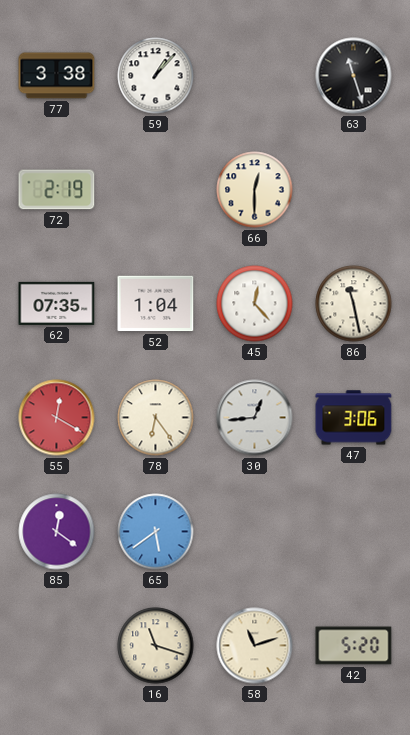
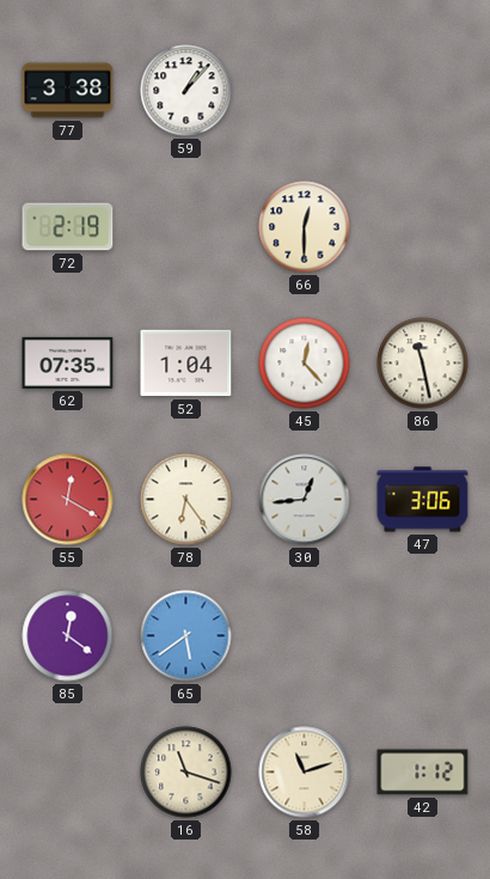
63: 11:27 -> none (354, 76)
42: 5:20 -> 1:12 (423, 773)
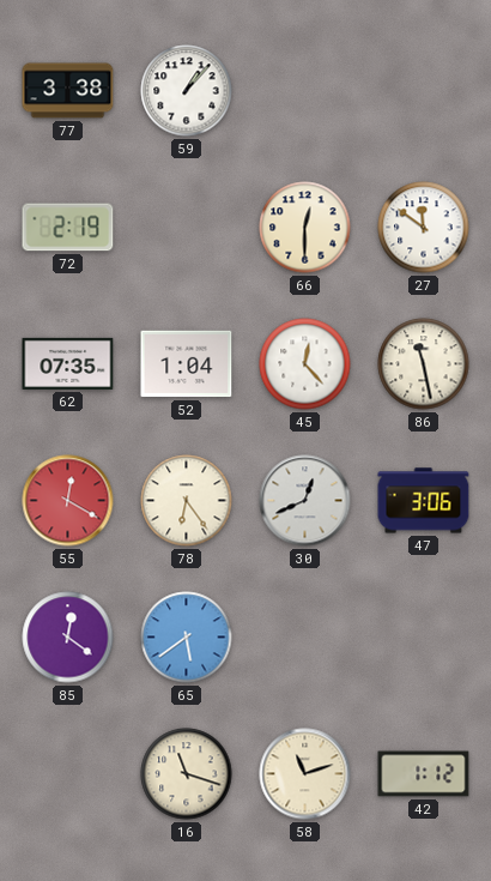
27: none -> 11:51 (424, 228)
30: 12:44 -> 12:41 (305, 501)
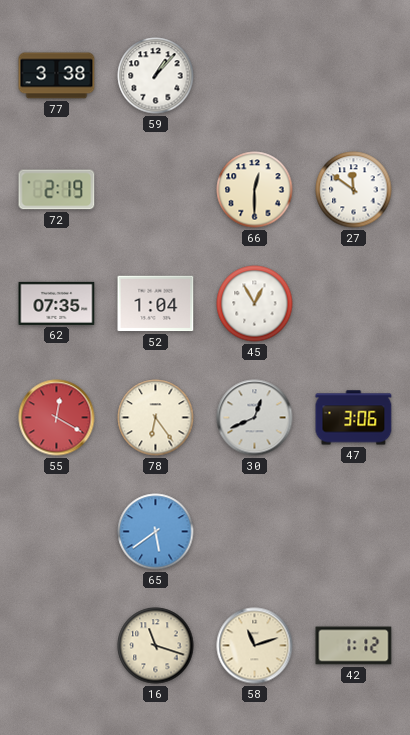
45: 12:23 -> 12:55 (255, 304)
86: 11:28 -> none (424, 364)
85: 12:21 -> none (68, 638)
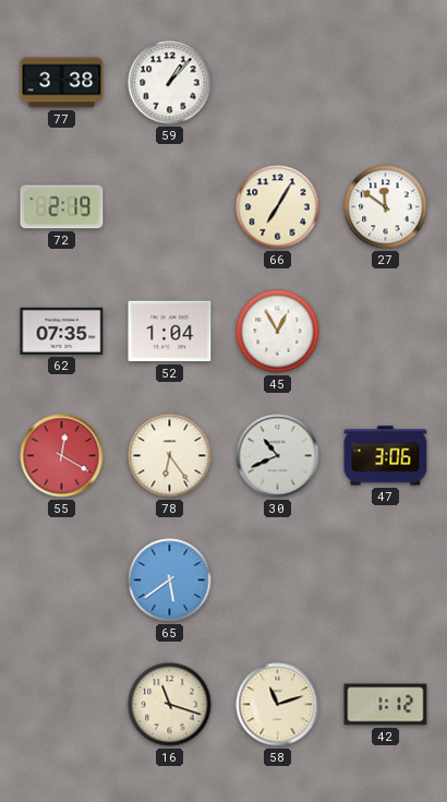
66: 12:30 -> 7:05 (278, 207)
30: 12:41 -> 10:41 (278, 456)
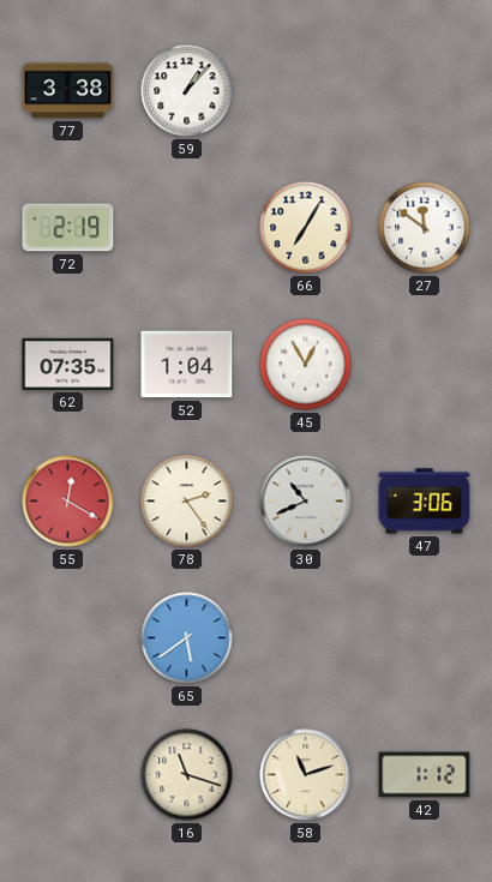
78: 6:24 -> 2:24 (187, 502)
